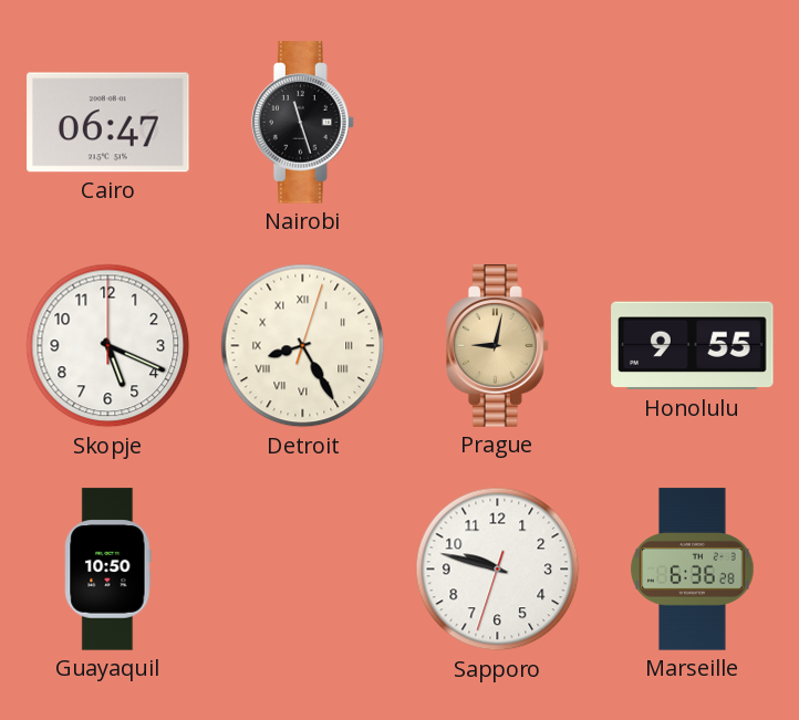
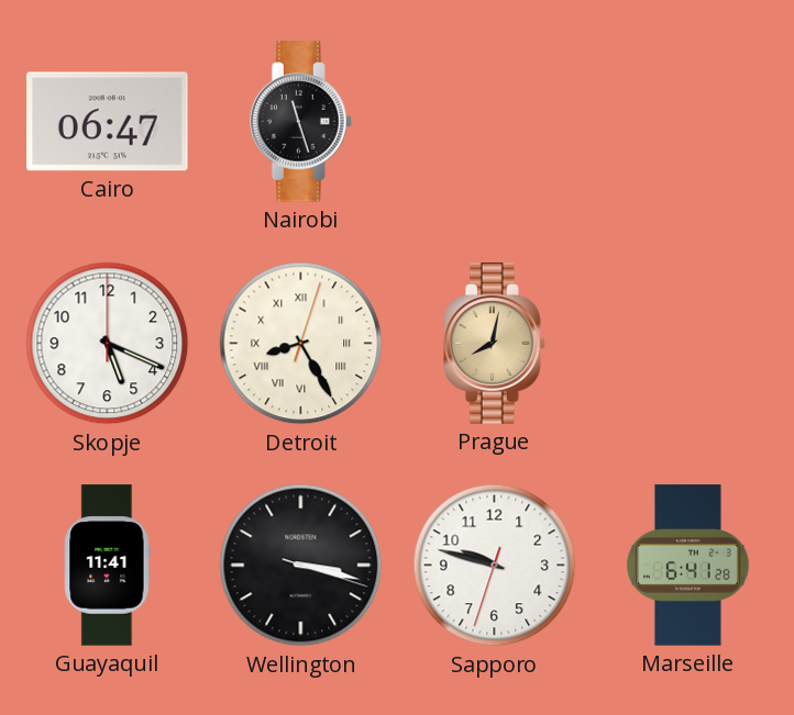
Prague: 9:02 -> 8:02 (495, 344)
Honolulu: 9:55 -> none (693, 346)
Guayaquil: 10:50 -> 11:41 (108, 566)
Wellington: none -> 3:17 (301, 566)
Marseille: 6:36 -> 6:41 (688, 566)
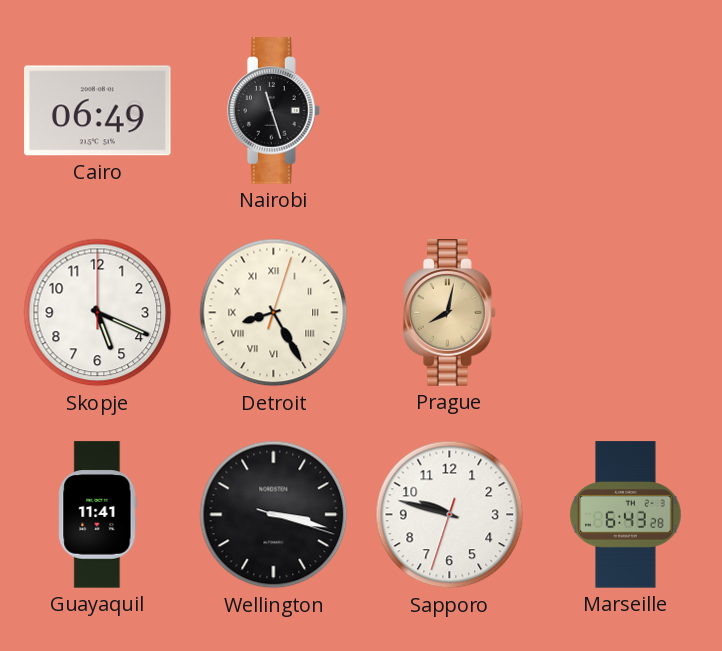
Cairo: 06:47 -> 06:49 (98, 111)
Marseille: 6:41 -> 6:43 (626, 515)
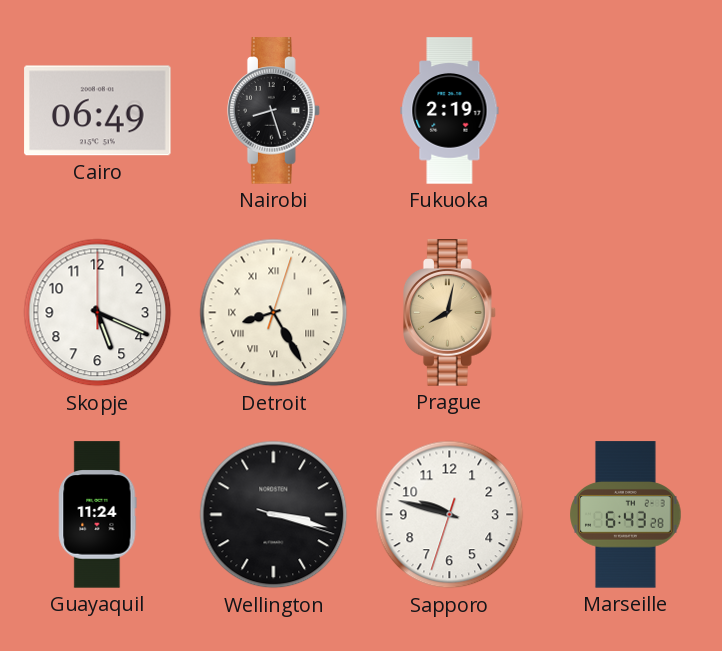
Nairobi: 11:27 -> 8:27 (274, 111)
Fukuoka: none -> 2:19 (450, 111)
Guayaquil: 11:41 -> 11:24 (98, 515)
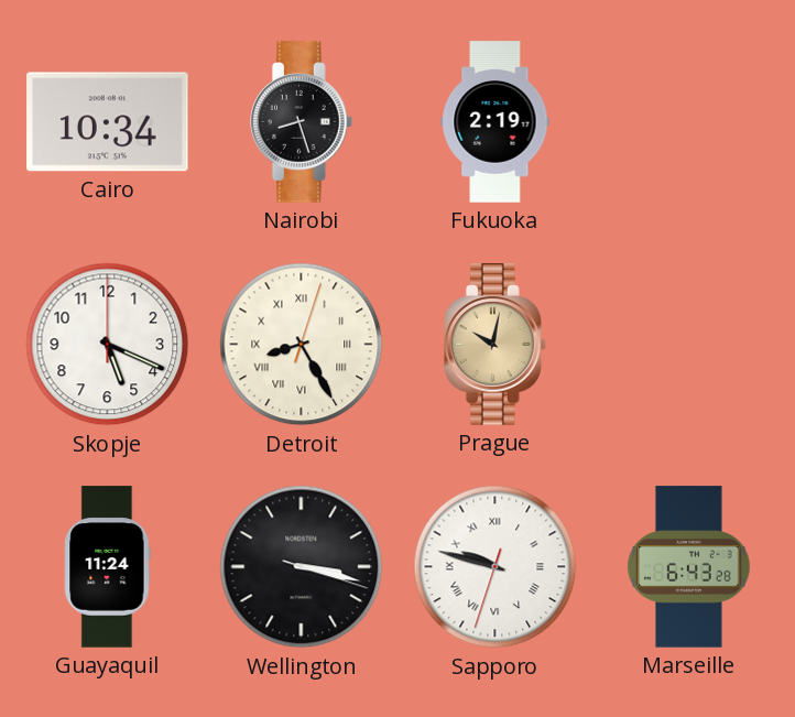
Cairo: 06:49 -> 10:34 (108, 122)
Prague: 8:02 -> 10:02 (495, 345)
Sapporo numerals: Arabic -> Roman (495, 567)
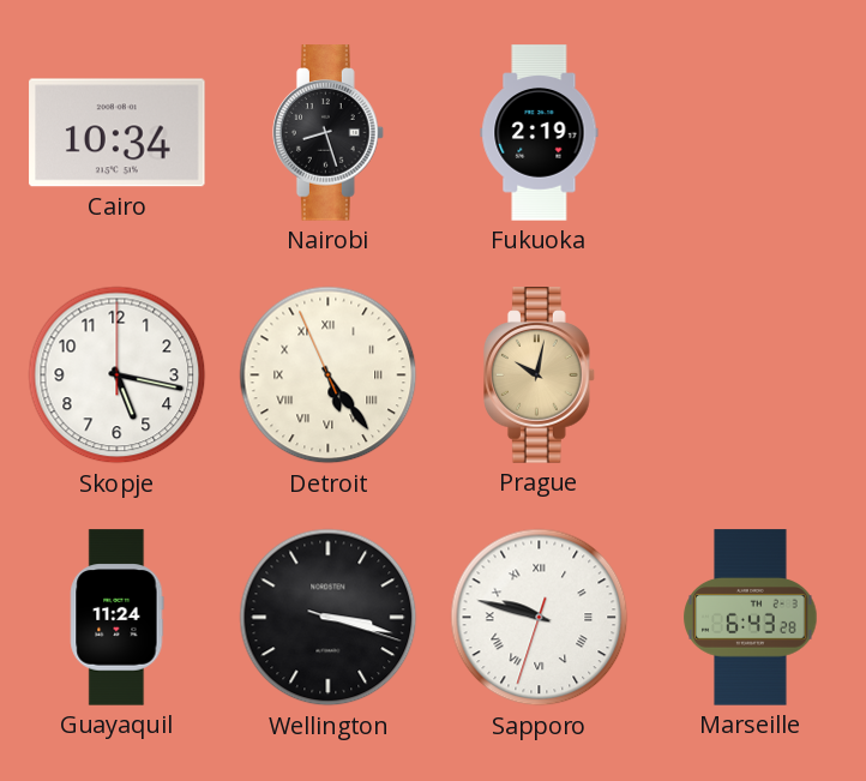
Skopje: 5:19 -> 5:17 (118, 376)
Detroit: 8:25 -> 5:23 (329, 376)
